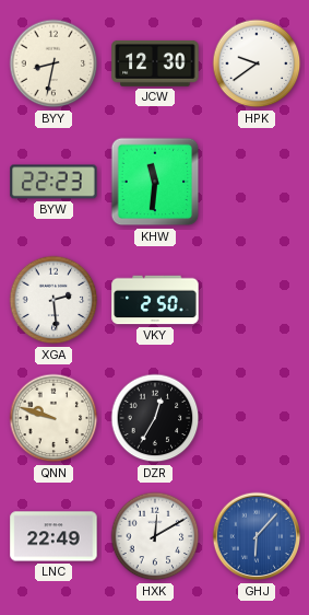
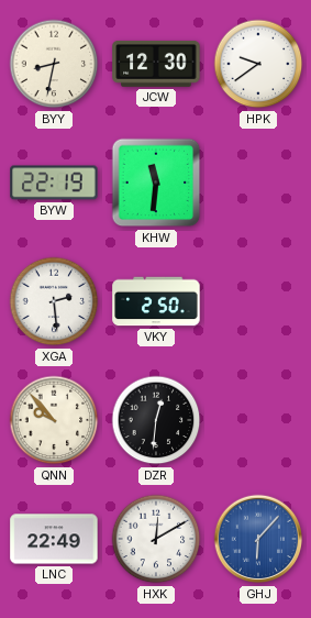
BYW: 22:23 -> 22:19 (54, 183)
QNN: 9:48 -> 9:53 (54, 420)
DZR: 12:35 -> 12:31 (156, 420)
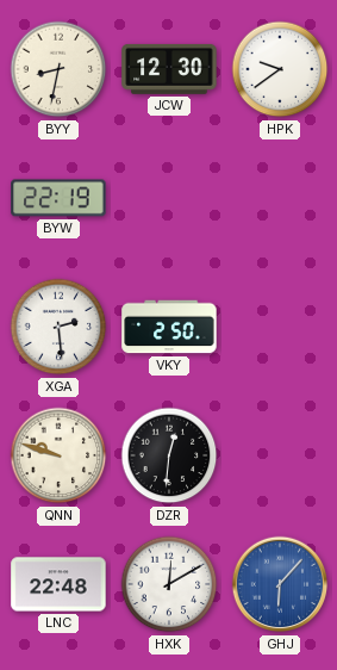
KHW: 11:31 -> none (156, 183)
QNN: 9:53 -> 9:48 (58, 455)
LNC: 22:49 -> 22:48 (58, 584)
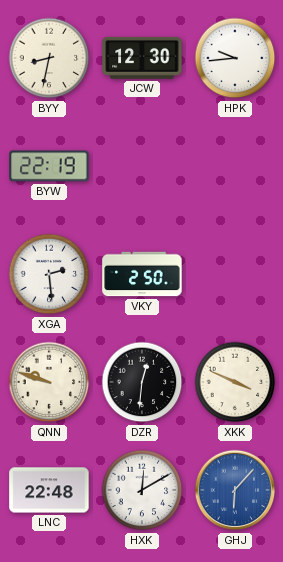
HPK: 9:39 -> 9:44 (235, 58)
XKK: none -> 3:49 (235, 382)
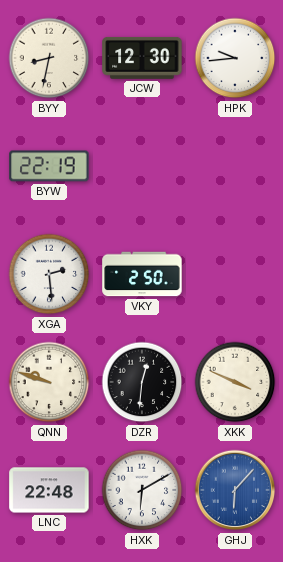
HXK: 12:10 -> 6:10 (142, 490)
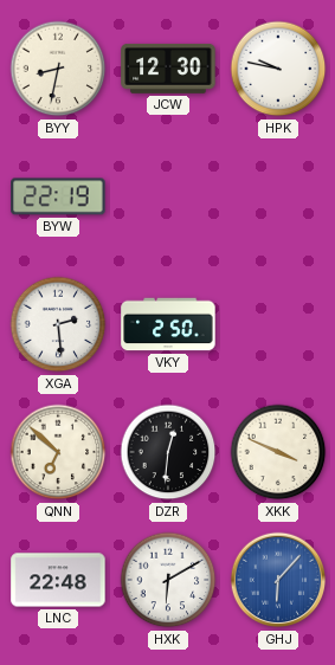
HPK: 9:44 -> 9:47 (278, 69)
QNN: 9:48 -> 6:52 (58, 452)
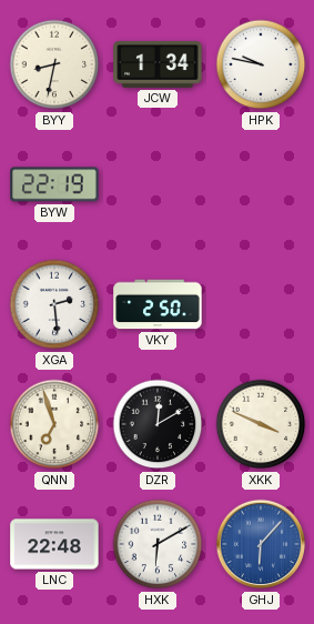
JCW: 12:30 -> 1:34 (158, 64)
QNN: 6:52 -> 6:57 (54, 424)
DZR: 12:31 -> 12:10 (158, 424)
